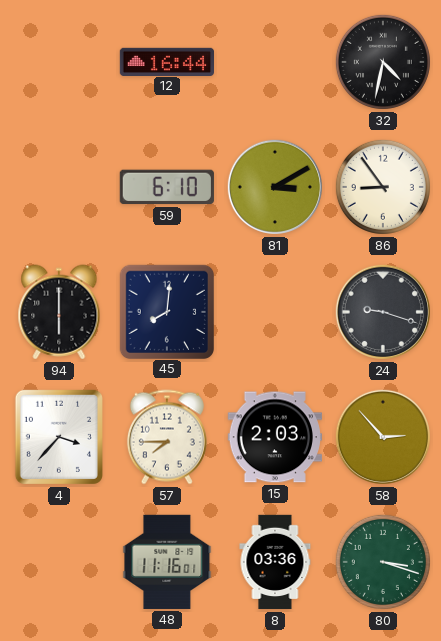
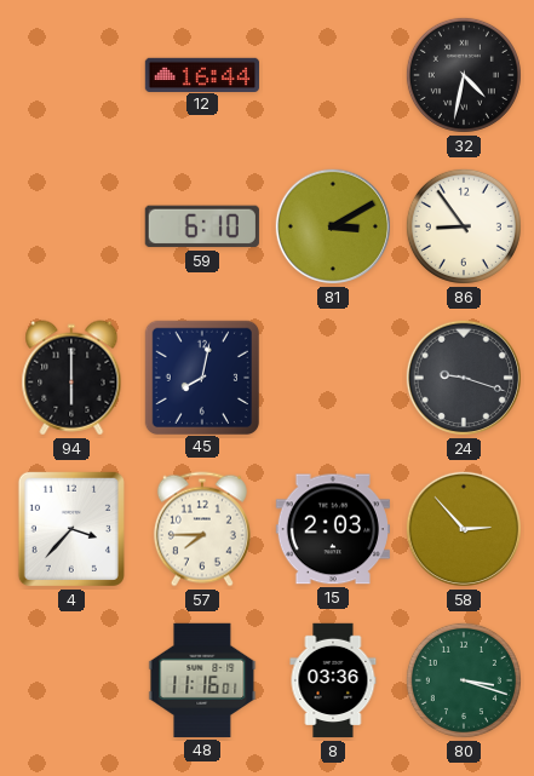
45: 8:01 -> 8:02 (201, 376)
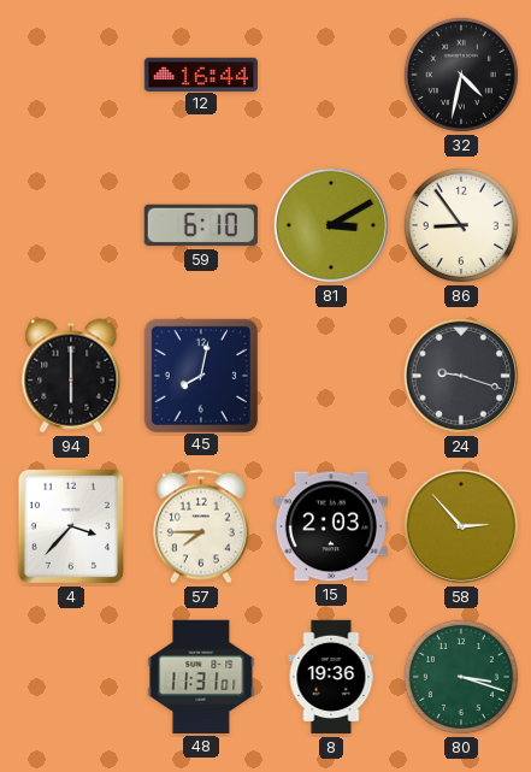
48: 11:16 -> 11:31 (201, 677)
8: 03:36 -> 19:36 (331, 677)
